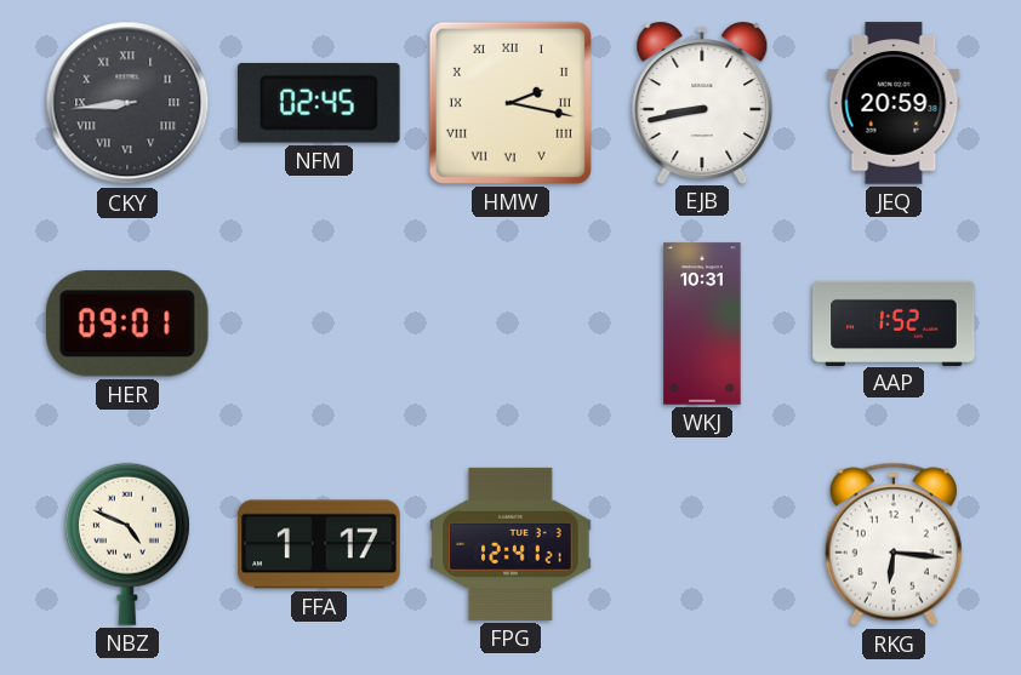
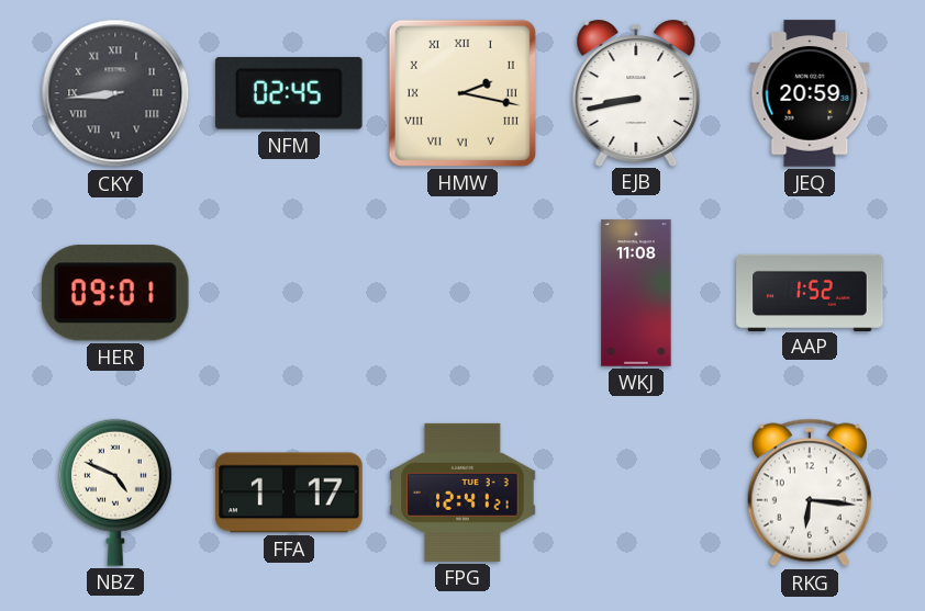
WKJ: 10:31 -> 11:08 (636, 293)
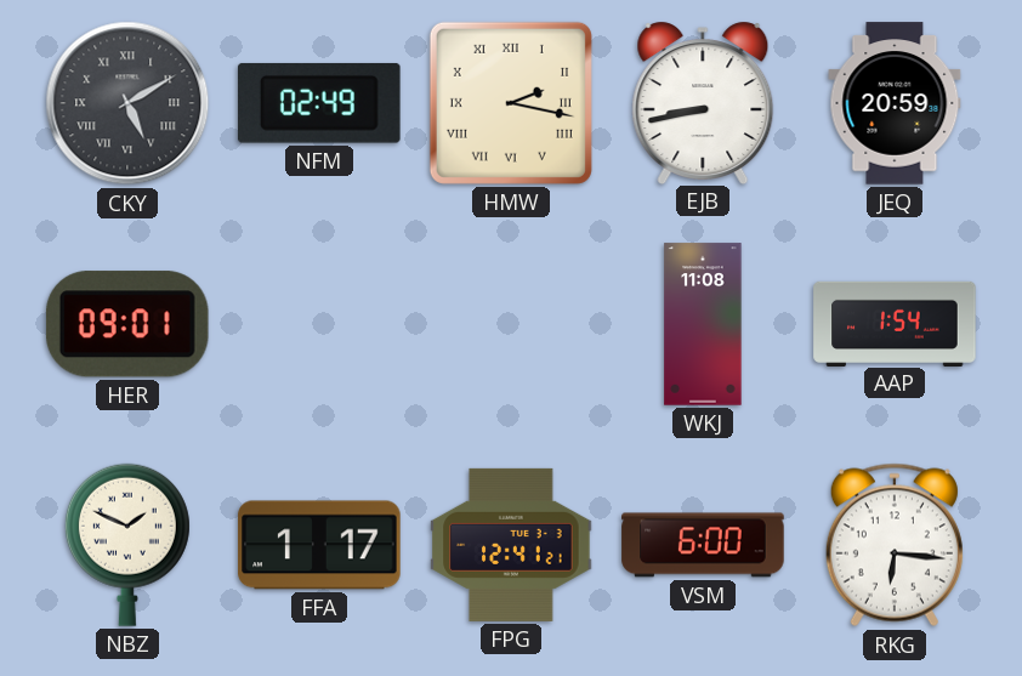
CKY: 8:44 -> 5:10 (127, 103)
NFM: 02:45 -> 02:49 (319, 103)
AAP: 1:52 -> 1:54 (895, 323)
NBZ: 4:49 -> 1:49 (127, 545)
VSM: none -> 6:00 (703, 545)
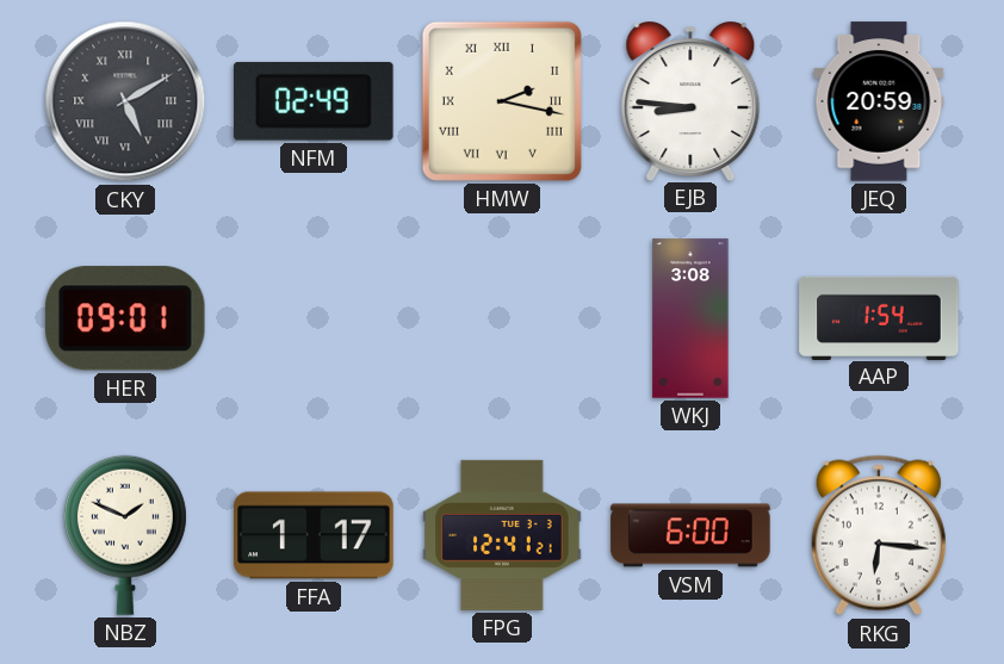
EJB: 8:43 -> 8:46 (690, 100)
WKJ: 11:08 -> 3:08 (690, 318)
